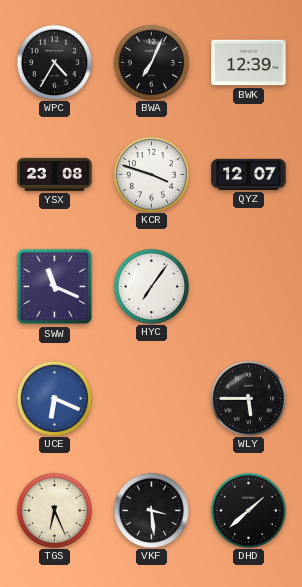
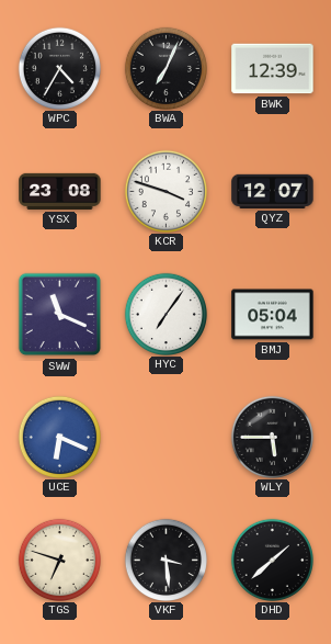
BMJ: none -> 05:04 (273, 315)
TGS: 6:26 -> 6:48 (59, 560)
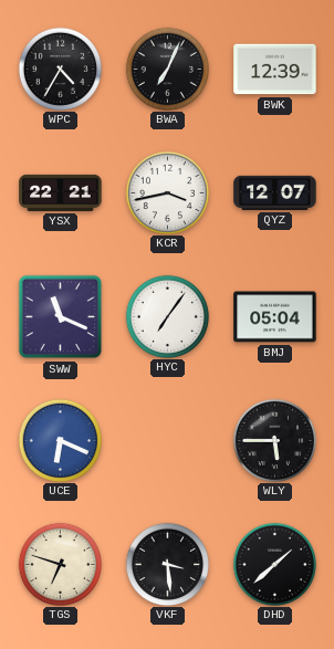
YSX: 23:08 -> 22:21 (61, 192)
KCR: 3:48 -> 3:43 (167, 192)
